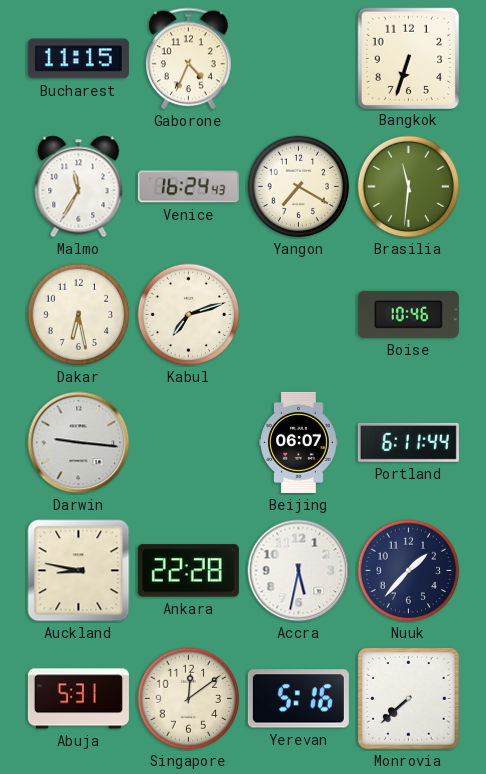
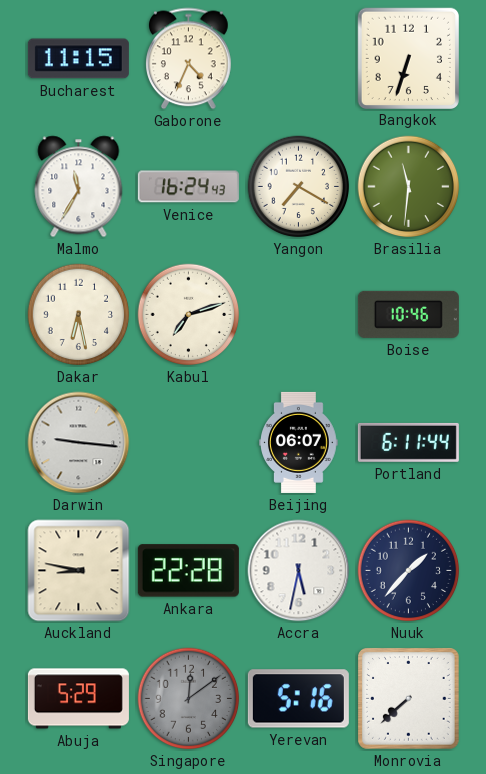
Abuja: 5:31 -> 5:29 (78, 699)
Singapore dial: cream -> grey (189, 699)
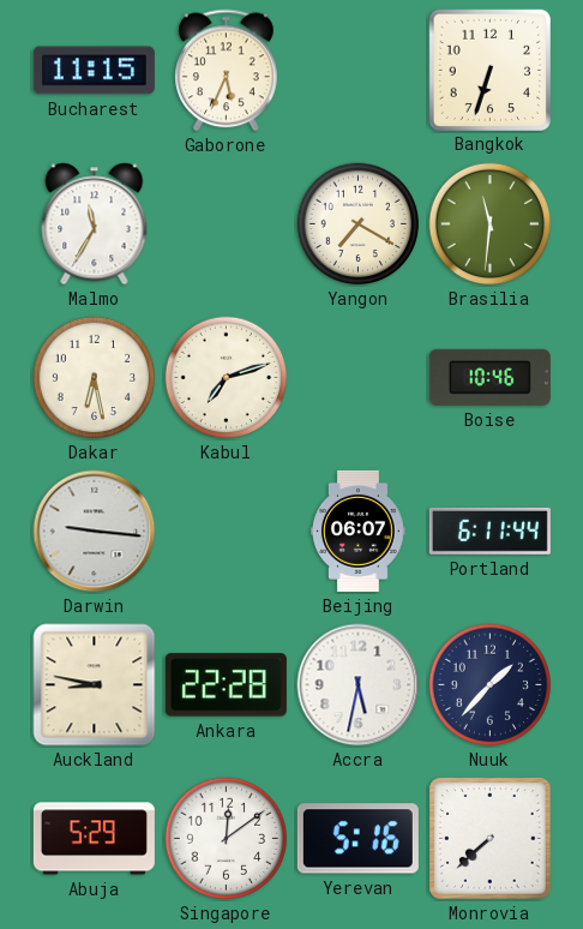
Gaborone: 4:34 -> 5:34 (227, 71)
Venice: 16:24 -> none (188, 187)
Singapore dial: grey -> white (227, 839)
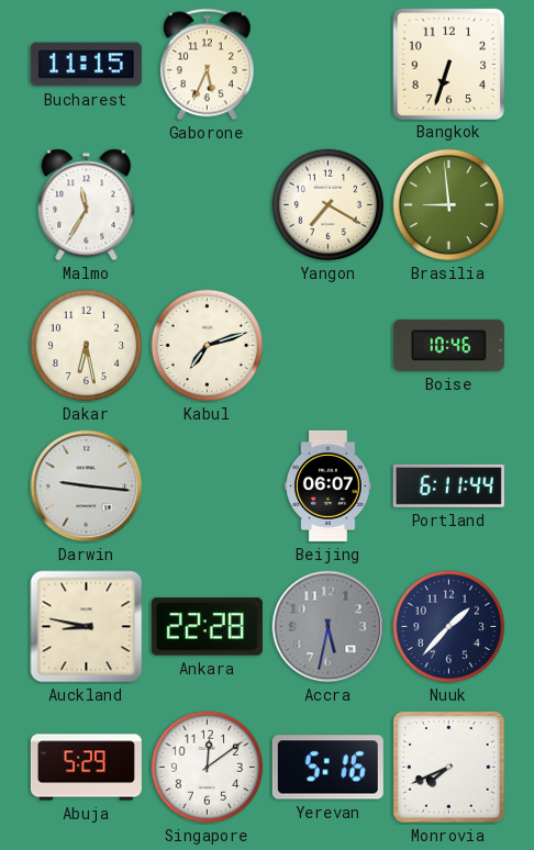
Brasilia: 11:31 -> 8:59 (449, 205)
Accra dial: white -> grey (329, 627)
Monrovia: 7:38 -> 7:41 (449, 768)
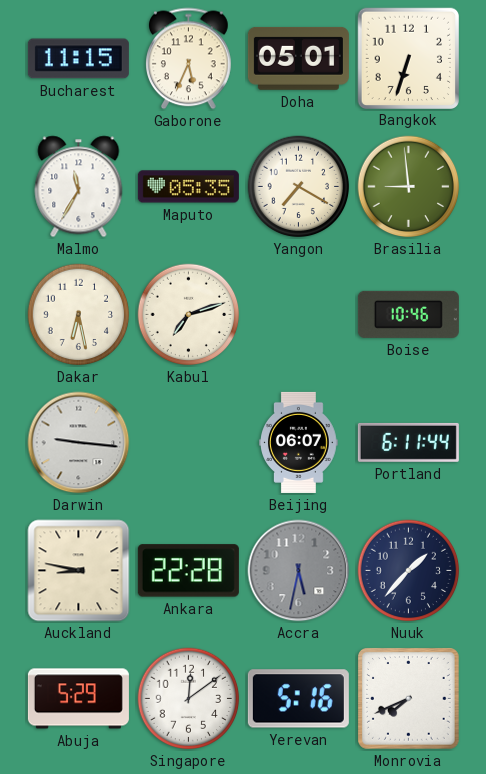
Doha: none -> 05:01 (298, 58)
Maputo: none -> 05:35 (188, 187)
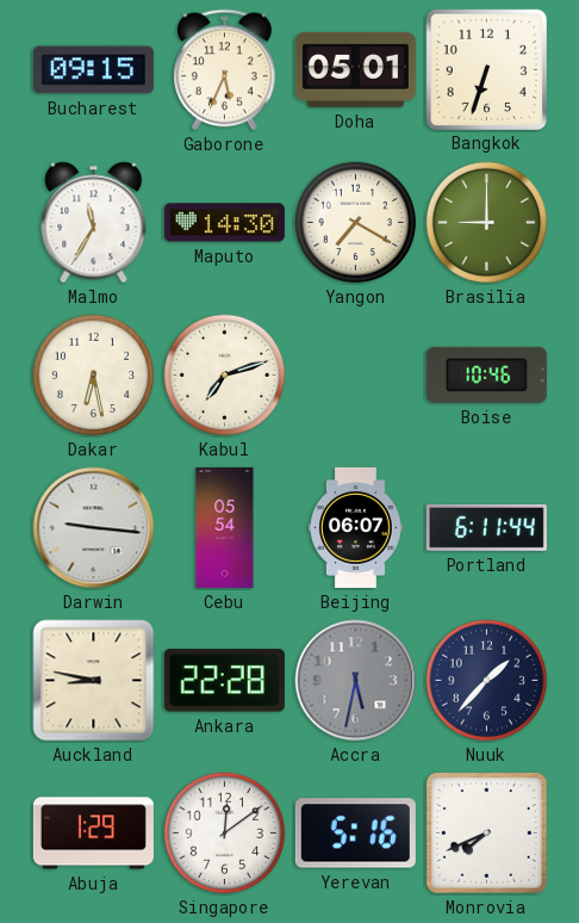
Bucharest: 11:15 -> 09:15 (93, 70)
Maputo: 05:35 -> 14:30 (224, 223)
Brasilia: 8:59 -> 9:00 (487, 223)
Cebu: none -> 05:54 (225, 527)
Abuja: 5:29 -> 1:29 (93, 834)
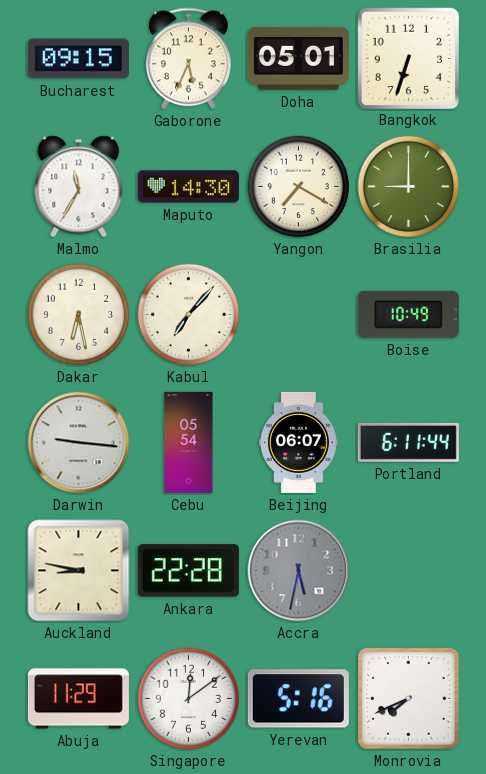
Kabul: 7:12 -> 7:07 (189, 315)
Boise: 10:46 -> 10:49 (408, 314)
Nuuk: 1:37 -> none (487, 681)
Abuja: 1:29 -> 11:29 (78, 699)
